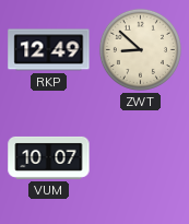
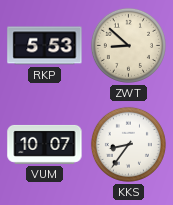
RKP: 12:49 -> 5:53 (45, 46)
KKS: none -> 8:36 (128, 144)
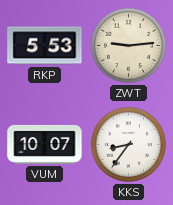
ZWT: 8:52 -> 9:14 (128, 45)
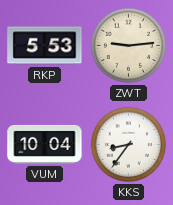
VUM: 10:07 -> 10:04 (45, 144)
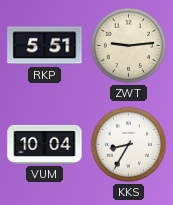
RKP: 5:53 -> 5:51 (45, 46)
KKS: 8:36 -> 8:35 (128, 144)
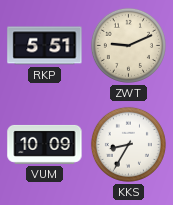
ZWT: 9:14 -> 9:11 (128, 45)
VUM: 10:04 -> 10:09 (45, 144)
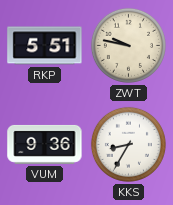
ZWT: 9:11 -> 9:47 (128, 45)
VUM: 10:09 -> 9:36 (45, 144)
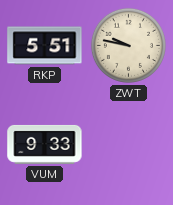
VUM: 9:36 -> 9:33 (45, 144)
KKS: 8:35 -> none (128, 144)
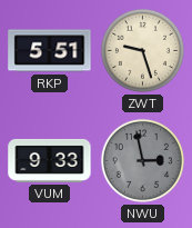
ZWT: 9:47 -> 9:27 (142, 50)
NWU: none -> 2:58 (142, 160)
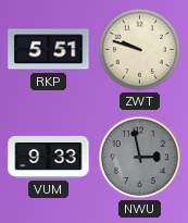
ZWT: 9:27 -> 9:48 (139, 49)
